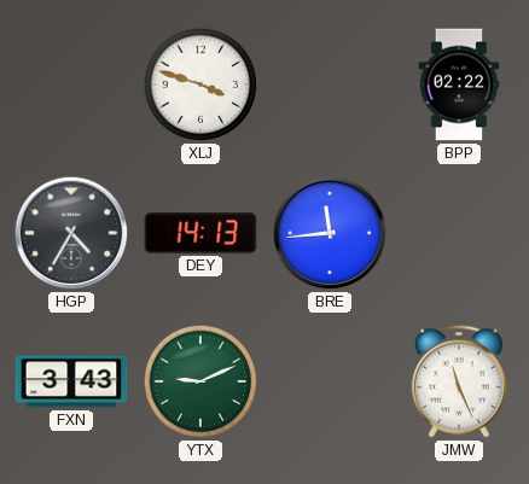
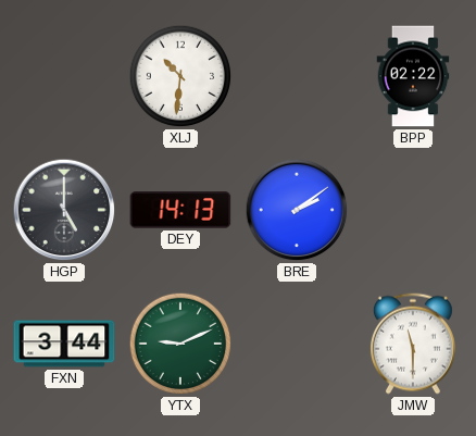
XLJ: 3:48 -> 10:31 (180, 76)
HGP: 4:35 -> 5:00 (64, 210)
BRE: 11:44 -> 2:09 (297, 210)
FXN: 3:43 -> 3:44 (64, 344)
JMW: 11:26 -> 11:30 (413, 344)
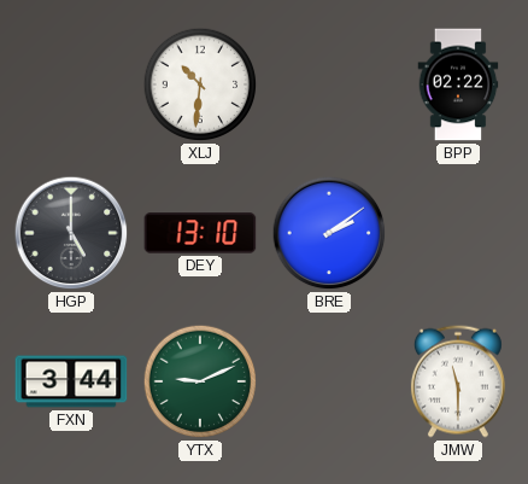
DEY: 14:13 -> 13:10 (200, 233)
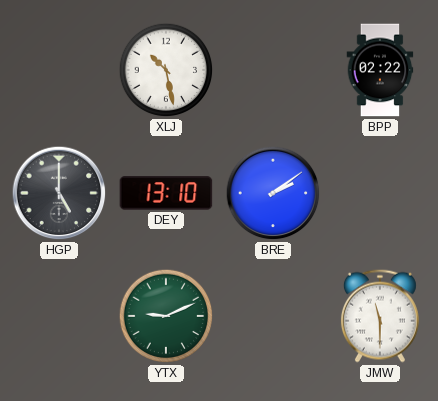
XLJ: 10:31 -> 10:28 (166, 70)
FXN: 3:44 -> none (71, 381)
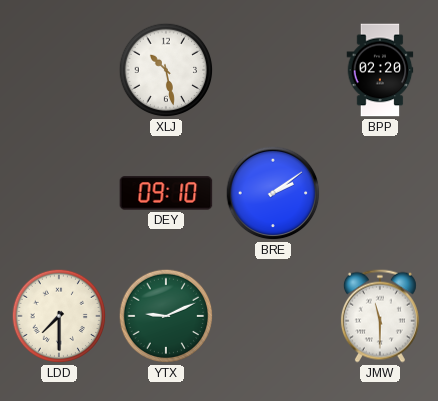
BPP: 02:22 -> 02:20 (380, 70)
HGP: 5:00 -> none (59, 193)
DEY: 13:10 -> 09:10 (166, 193)
LDD: none -> 7:30 (59, 316)
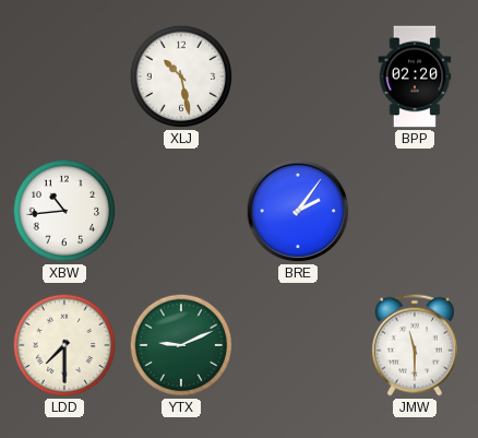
XBW: none -> 10:44 (64, 211)
DEY: 09:10 -> none (166, 193)
BRE: 2:09 -> 2:06 (298, 211)
